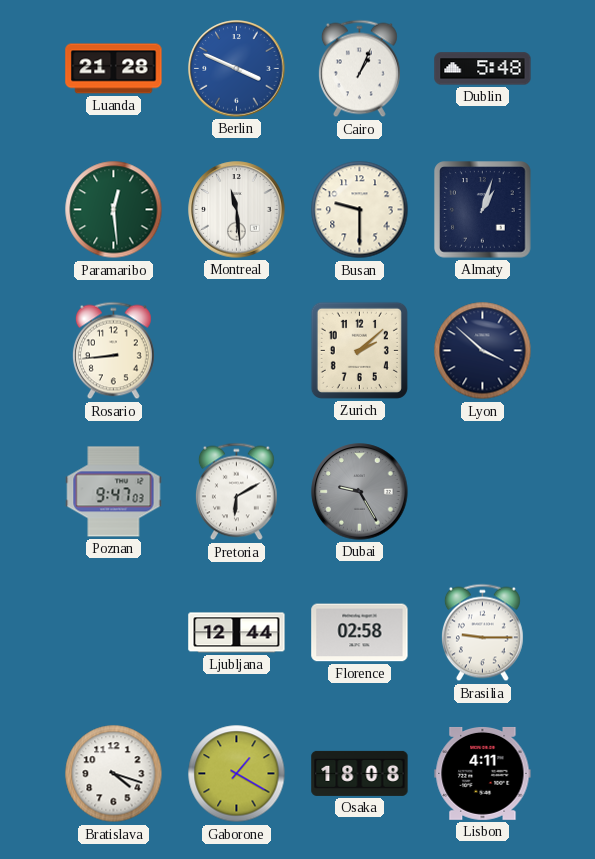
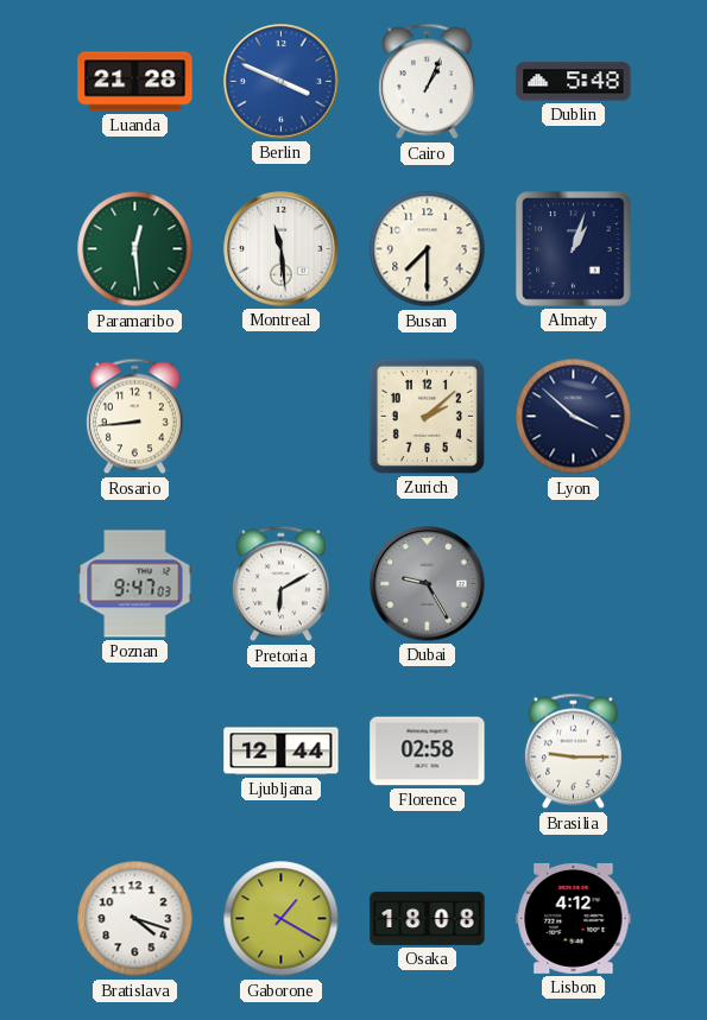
Busan: 9:30 -> 7:30 (428, 249)
Lisbon: 4:11 -> 4:12 (574, 918)
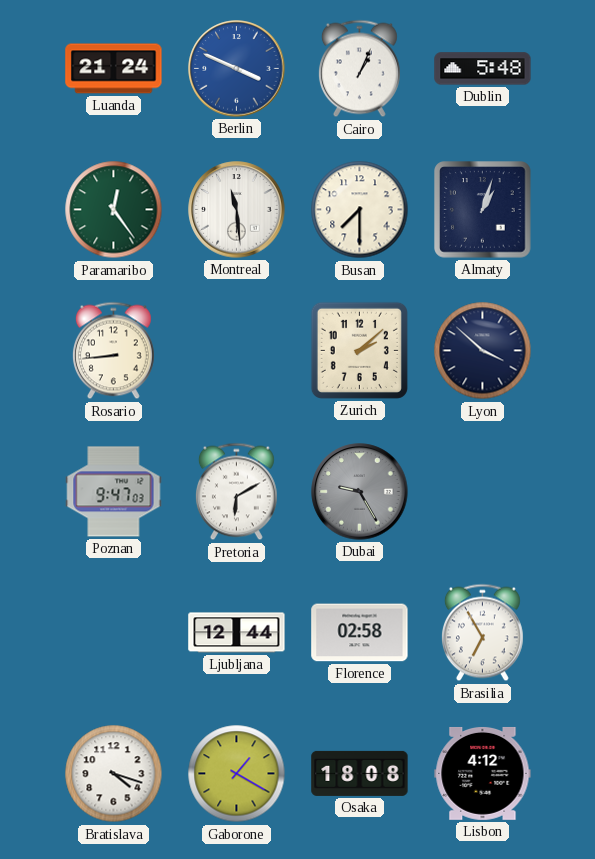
Luanda: 21:28 -> 21:24 (114, 69)
Paramaribo: 12:29 -> 12:24 (114, 210)
Brasilia: 9:15 -> 6:55 (482, 633)
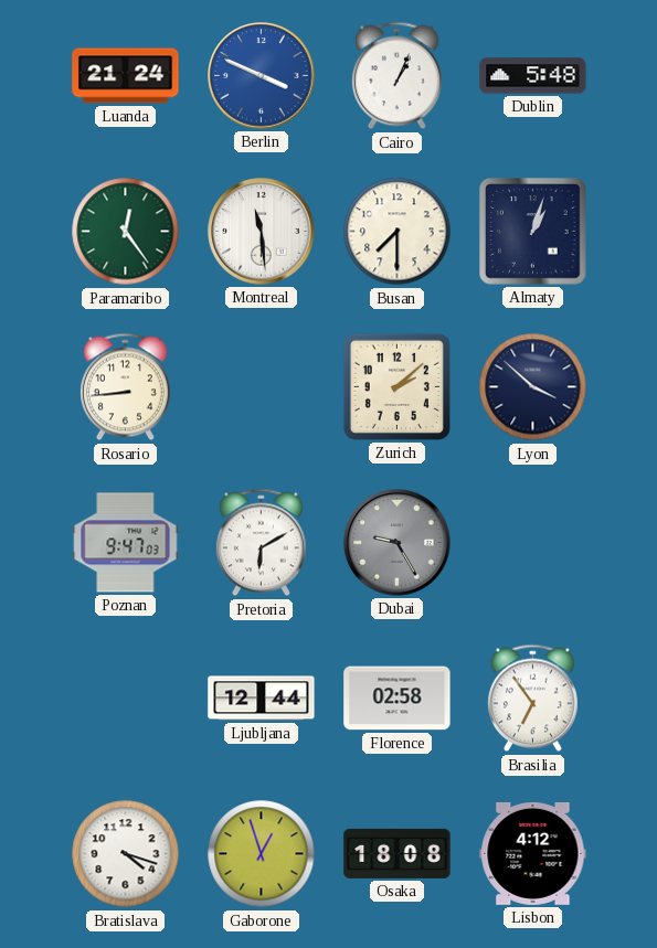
Brasilia: 6:55 -> 6:54 (532, 699)
Gaborone: 1:20 -> 12:57 (262, 854)
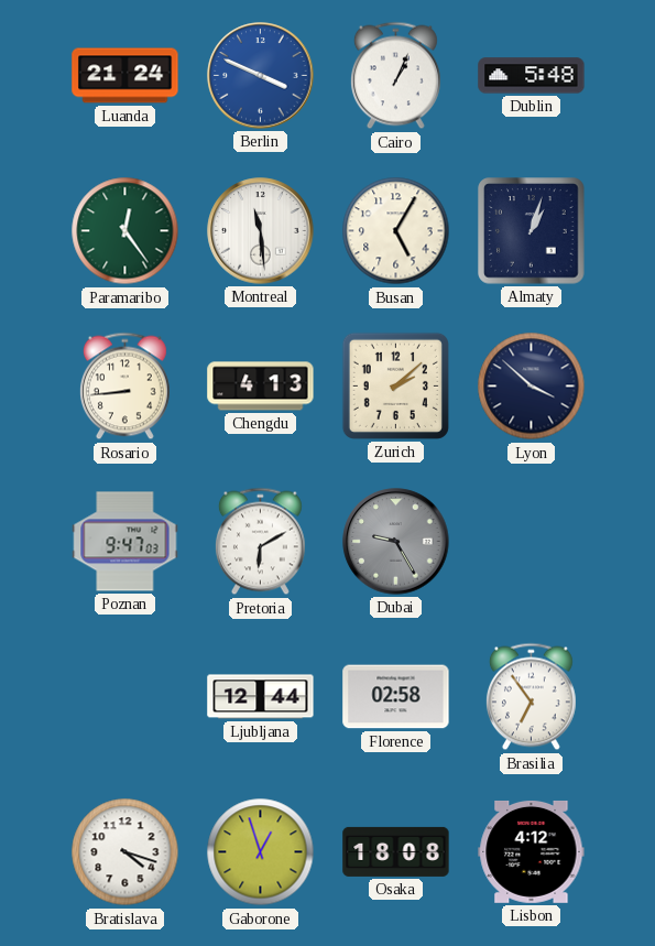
Busan: 7:30 -> 5:05 (396, 231)
Chengdu: none -> 4:13 (261, 387)
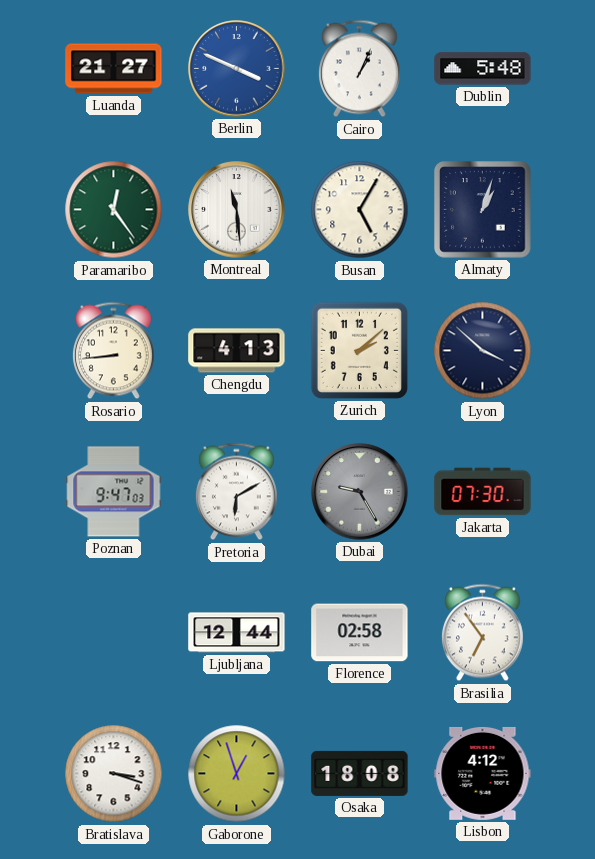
Luanda: 21:24 -> 21:27 (114, 69)
Jakarta: none -> 07:30 (483, 492)
Bratislava: 4:18 -> 3:18 (114, 774)
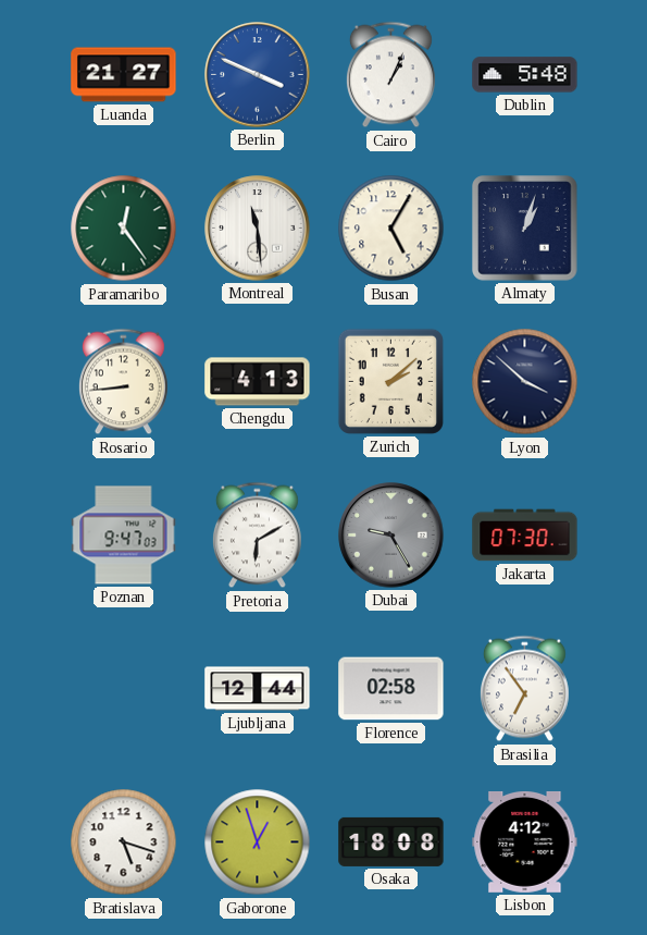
Bratislava: 3:18 -> 5:18 (124, 842)
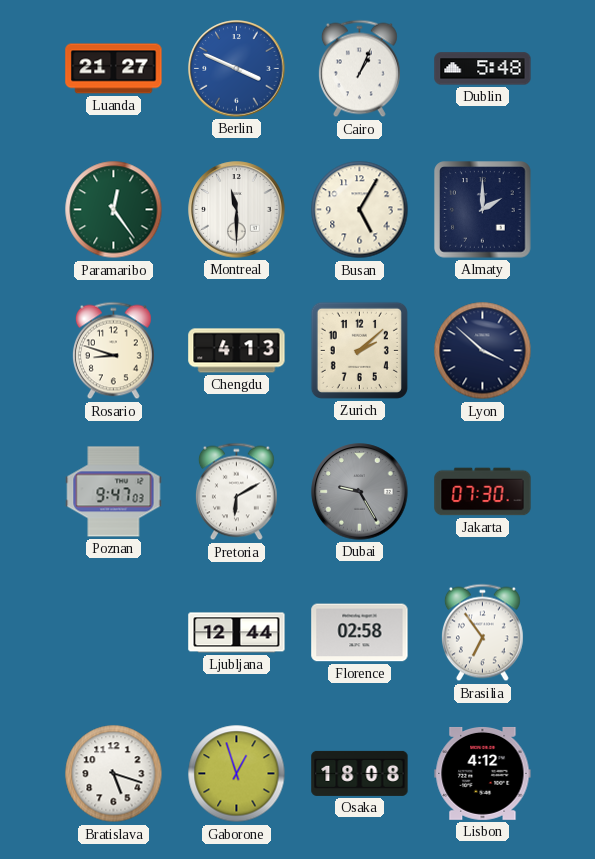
Montreal: 11:29 -> 11:30 (237, 210)
Almaty: 1:03 -> 2:00 (483, 210)
Rosario: 8:44 -> 8:48 (113, 351)
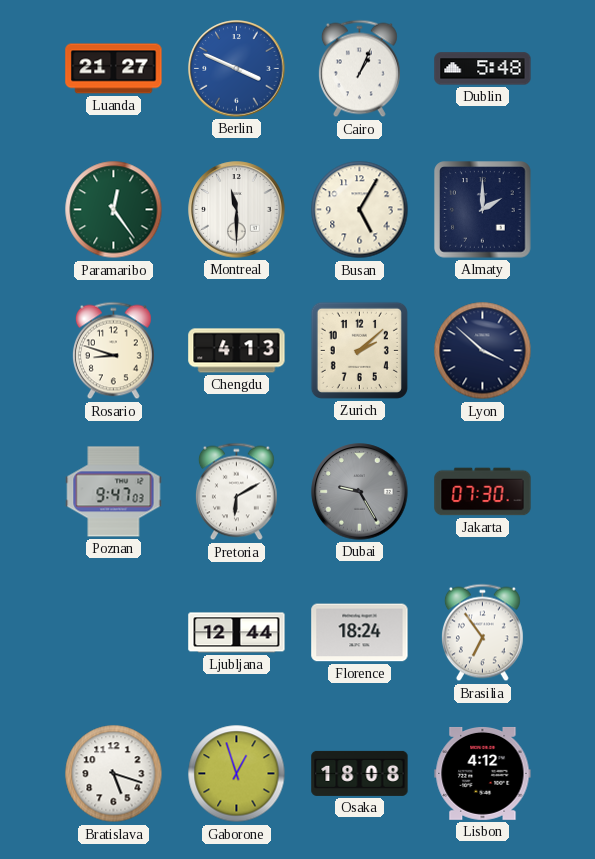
Florence: 02:58 -> 18:24 (360, 633)
